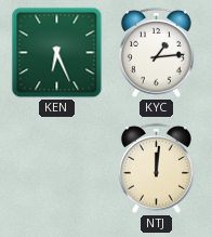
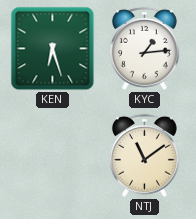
KEN: 6:26 -> 6:27 (53, 49)
NTJ: 12:01 -> 11:09 (144, 155)
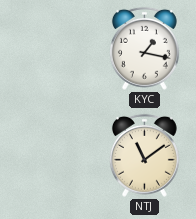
KEN: 6:27 -> none (53, 49)
KYC: 1:14 -> 1:17 (144, 48)
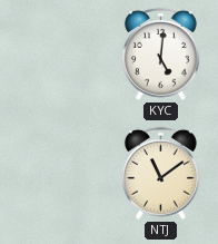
KYC: 1:17 -> 5:01 (160, 53)
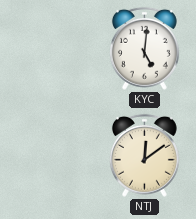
NTJ: 11:09 -> 12:09 (144, 155)
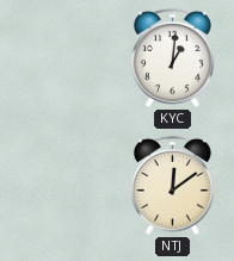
KYC: 5:01 -> 1:01 (172, 57)
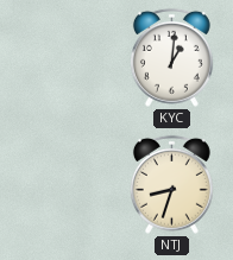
NTJ: 12:09 -> 8:33 (171, 184)
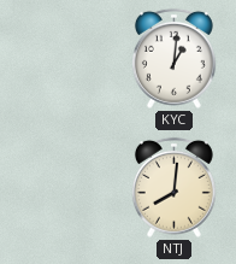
NTJ: 8:33 -> 8:01 (173, 187)
